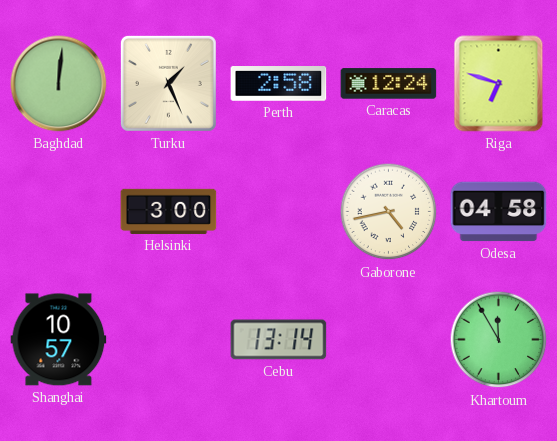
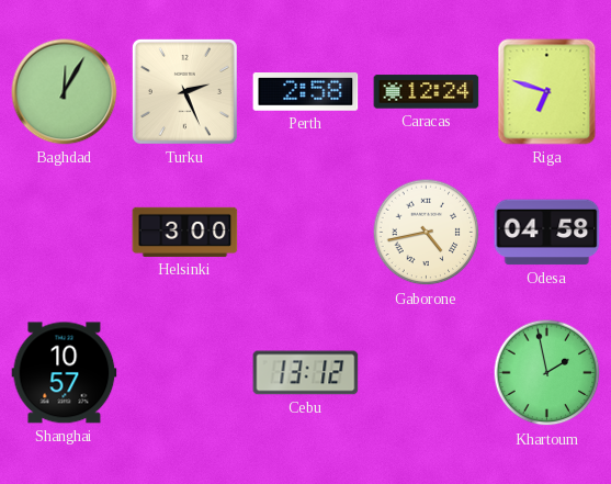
Baghdad: 12:01 -> 12:05 (65, 92)
Turku: 1:26 -> 2:26 (184, 91)
Cebu: 13:14 -> 13:12 (306, 373)
Khartoum: 11:55 -> 1:58 (547, 373)
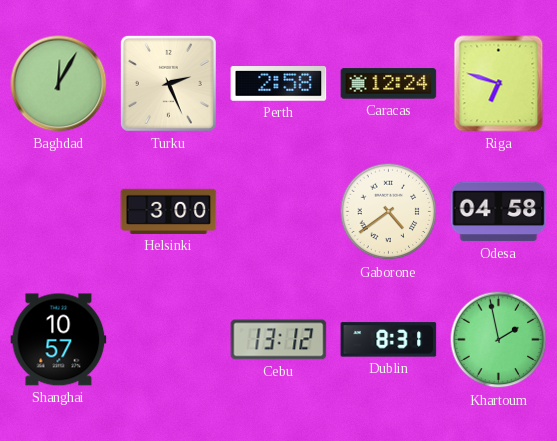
Gaborone: 4:43 -> 4:39 (389, 212)
Dublin: none -> 8:31 (389, 340)
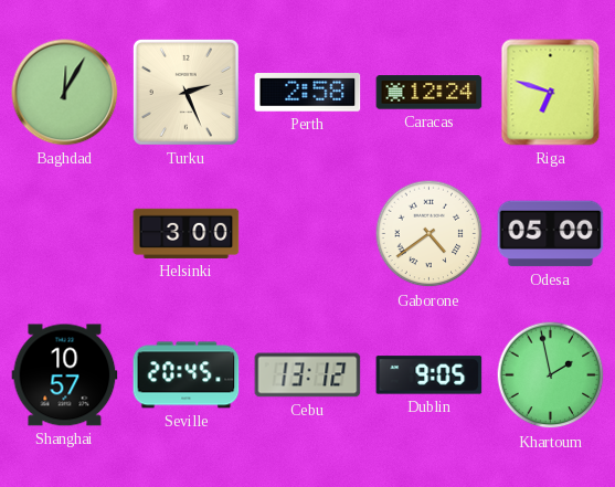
Odesa: 04:58 -> 05:00 (551, 234)
Seville: none -> 20:45 (187, 375)
Dublin: 8:31 -> 9:05 (430, 375)
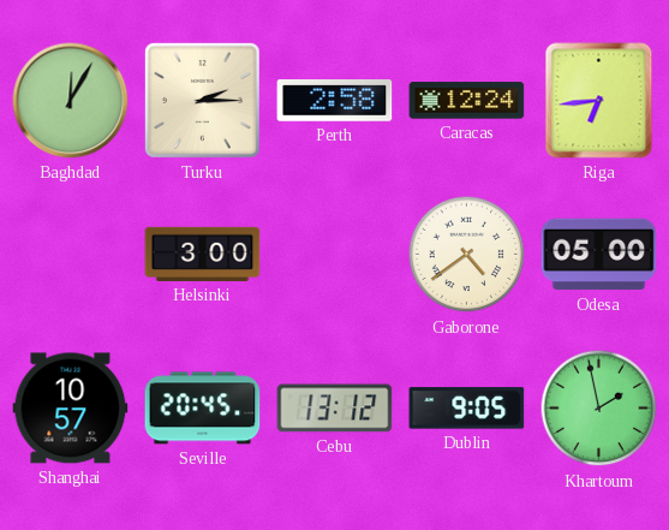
Turku: 2:26 -> 2:15 (202, 100)
Riga: 6:48 -> 6:44 (599, 101)
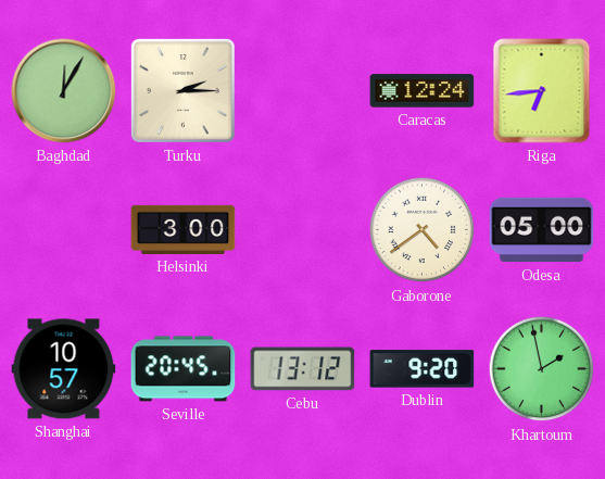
Perth: 2:58 -> none (335, 101)
Dublin: 9:05 -> 9:20 (423, 369)
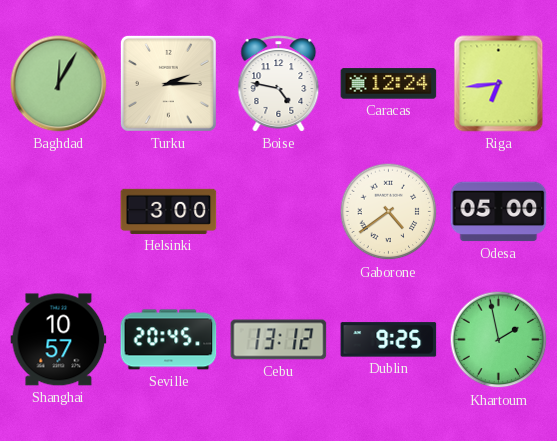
Boise: none -> 4:47 (279, 84)
Dublin: 9:20 -> 9:25 (389, 340)
